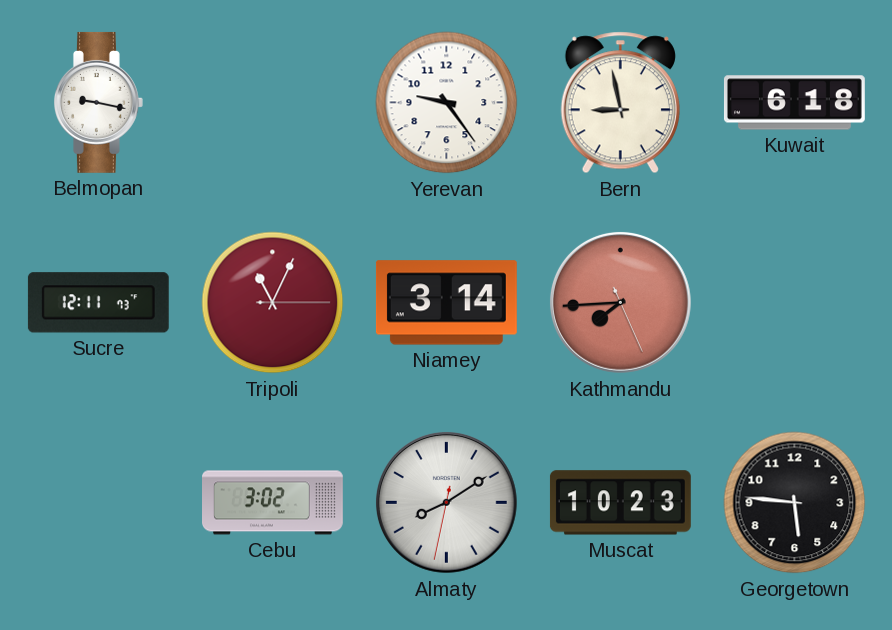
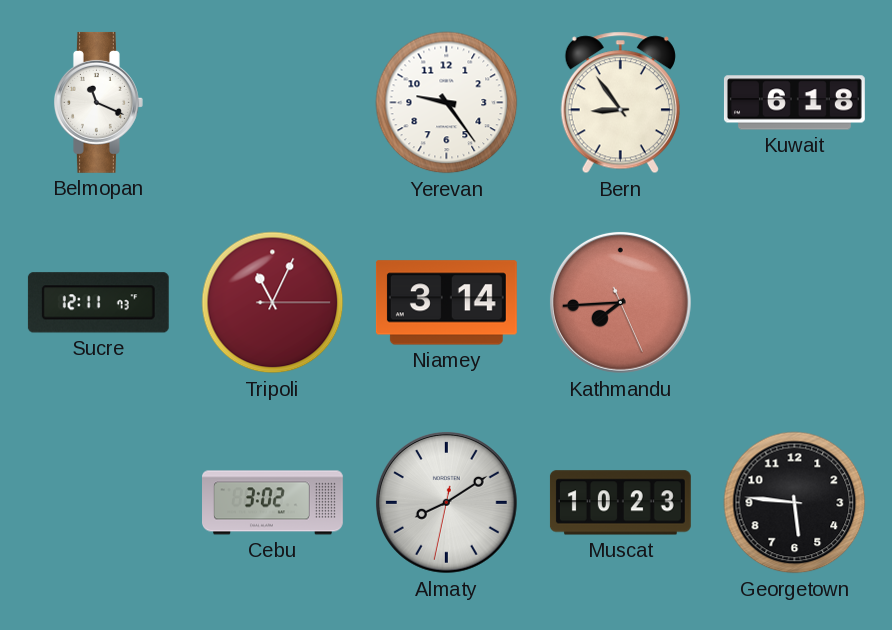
Belmopan: 9:17 -> 11:19 (99, 102)
Bern: 8:58 -> 8:54 (620, 103)
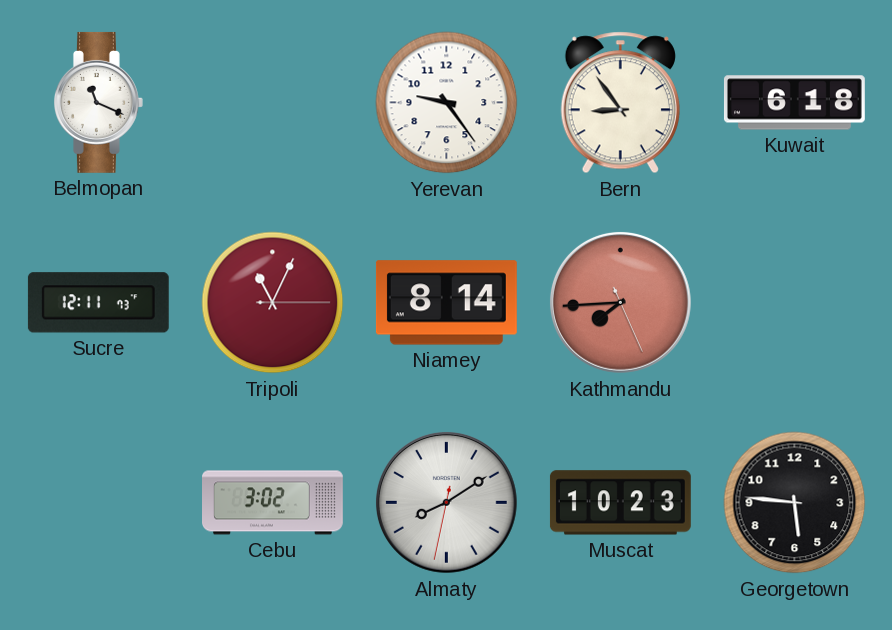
Niamey: 3:14 -> 8:14 (446, 303)
